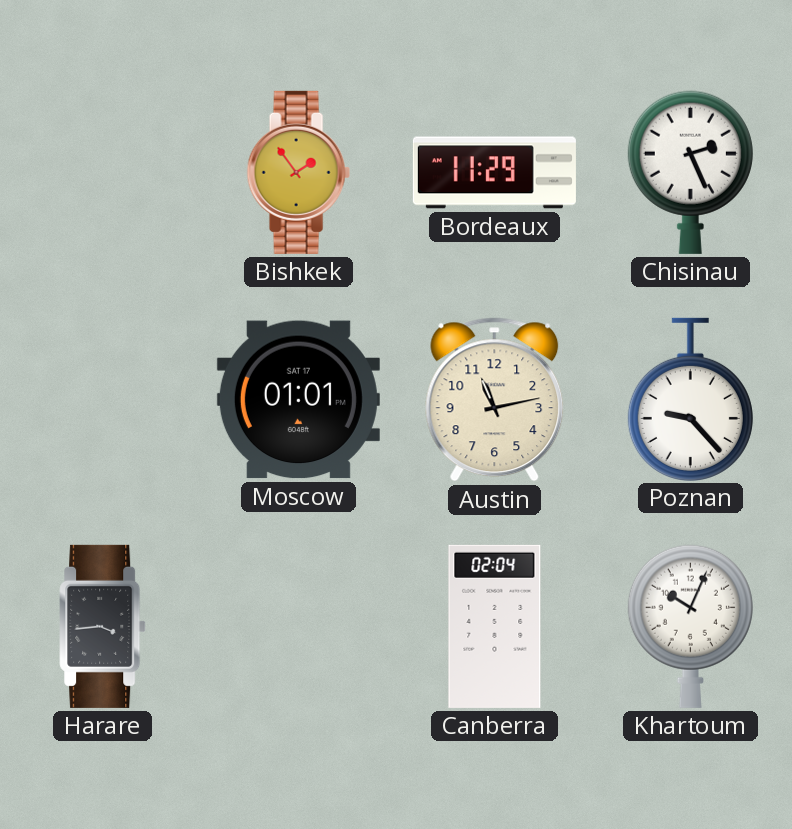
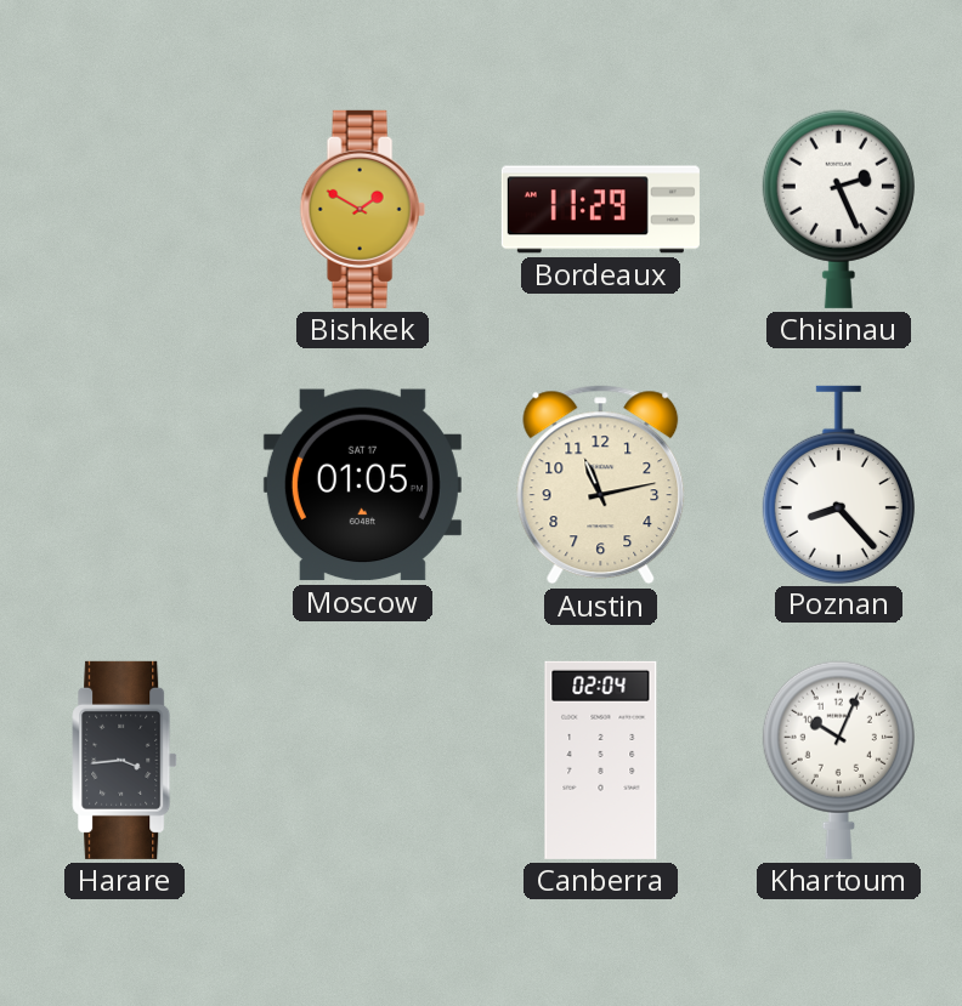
Bishkek: 1:54 -> 1:50 (362, 209)
Moscow: 01:01 -> 01:05 (362, 485)
Poznan: 9:23 -> 8:23 (838, 484)
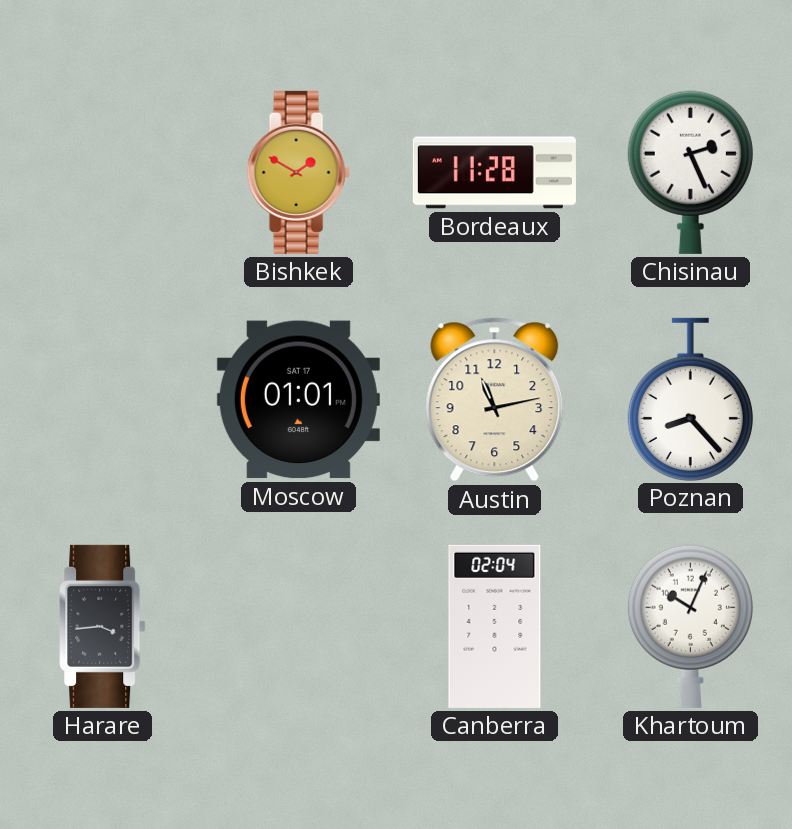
Bordeaux: 11:29 -> 11:28 (494, 173)
Moscow: 01:05 -> 01:01 (298, 400)
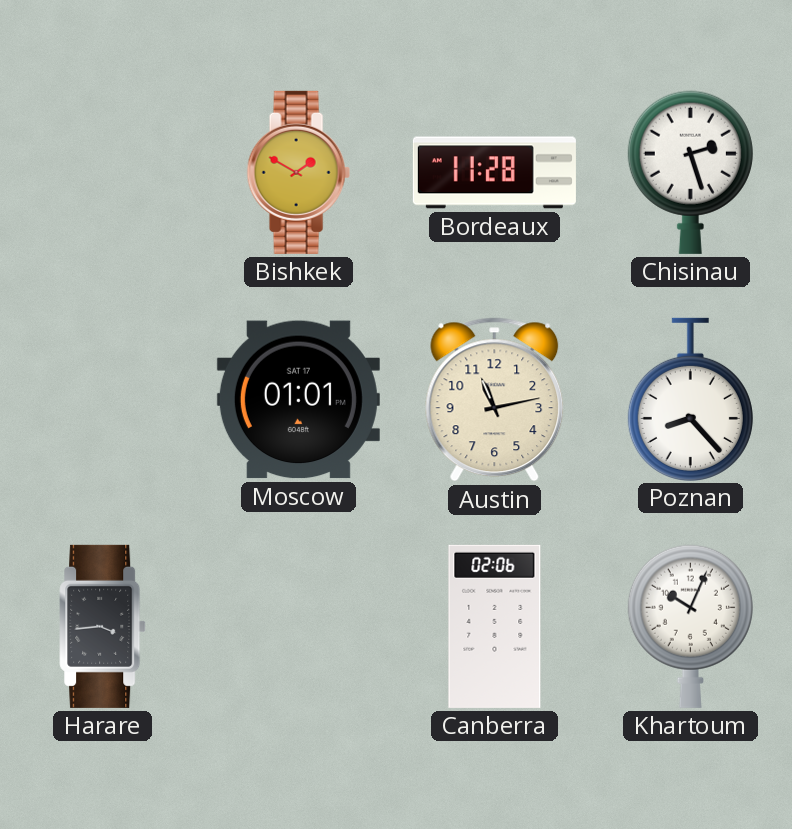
Chisinau: 2:26 -> 2:27 (690, 172)
Canberra: 02:04 -> 02:06 (495, 626)
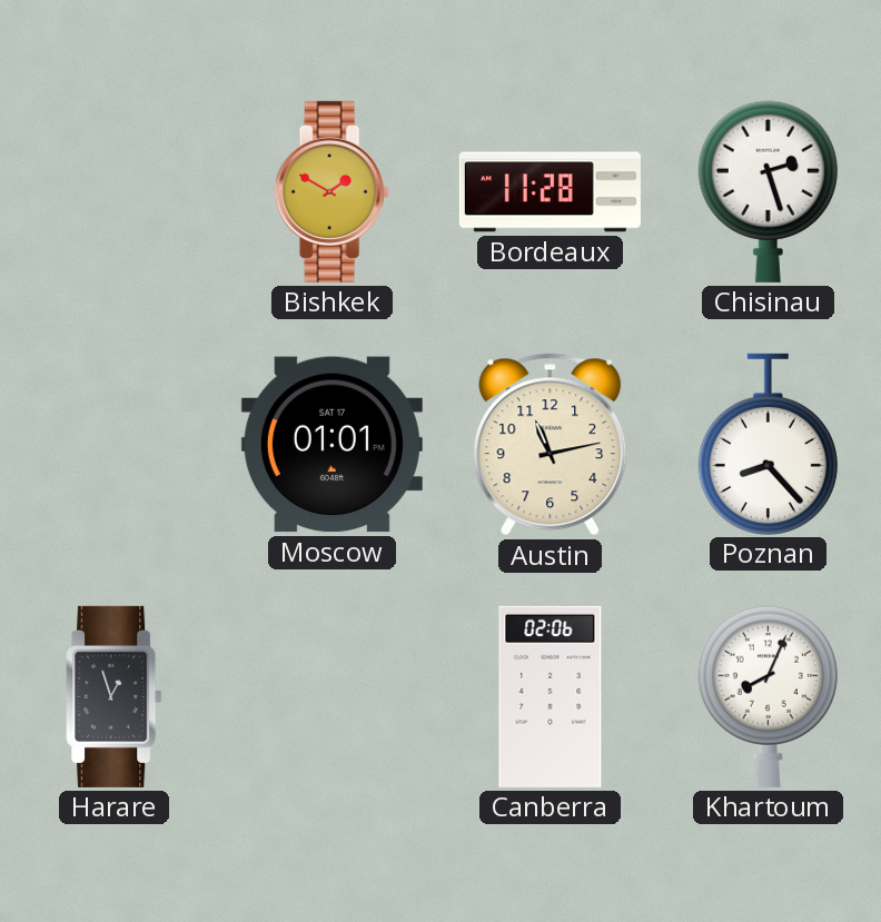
Harare: 3:44 -> 12:57 (115, 696)
Khartoum: 10:04 -> 8:04 (768, 696)
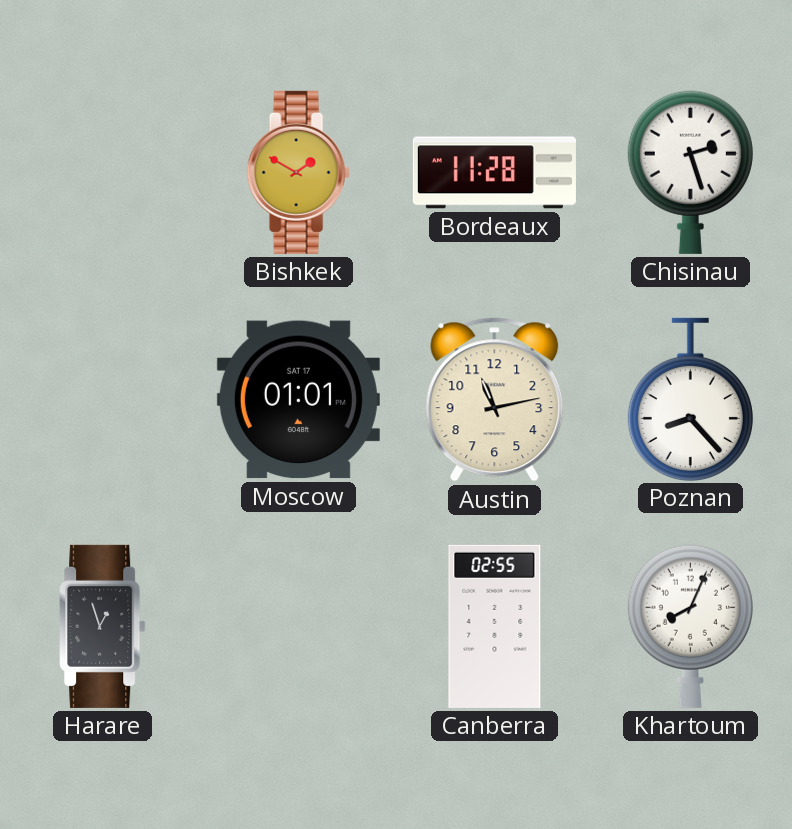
Canberra: 02:06 -> 02:55 (495, 626)
